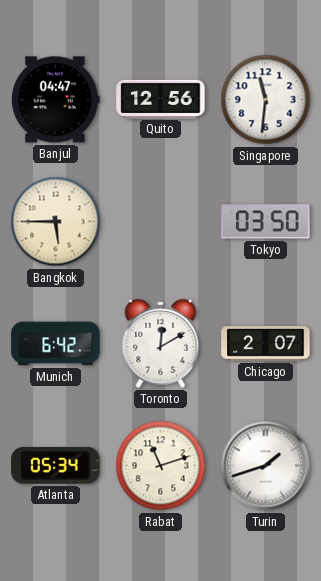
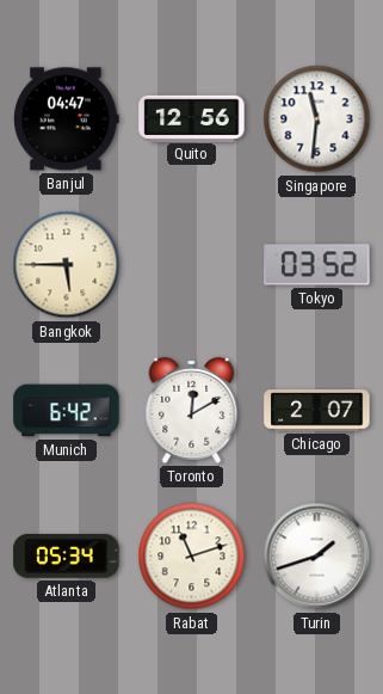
Tokyo: 03:50 -> 03:52 (317, 265)
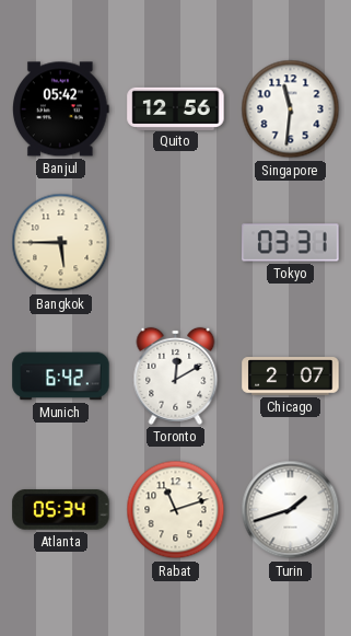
Banjul: 04:47 -> 05:42 (61, 109)
Tokyo: 03:52 -> 03:31 (291, 243)
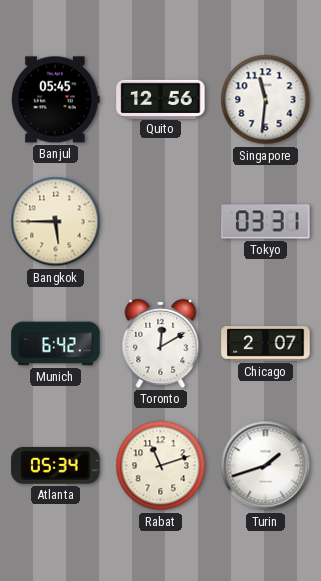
Banjul: 05:42 -> 05:45 (56, 100)
